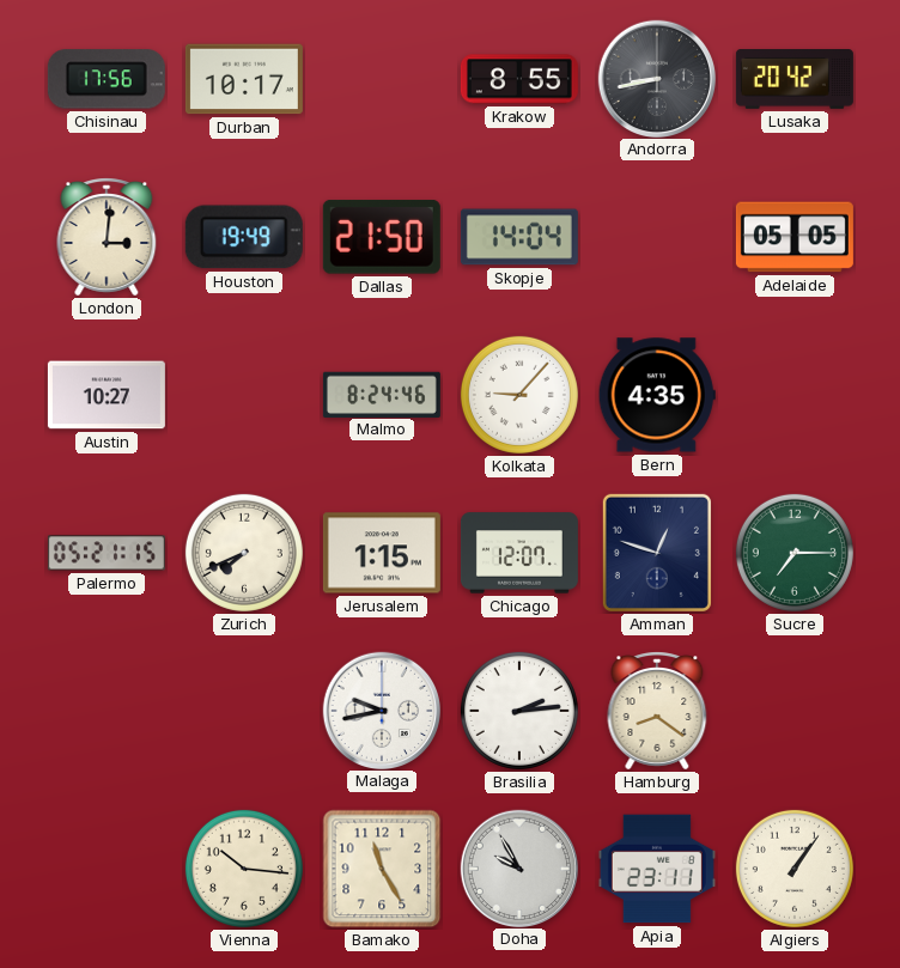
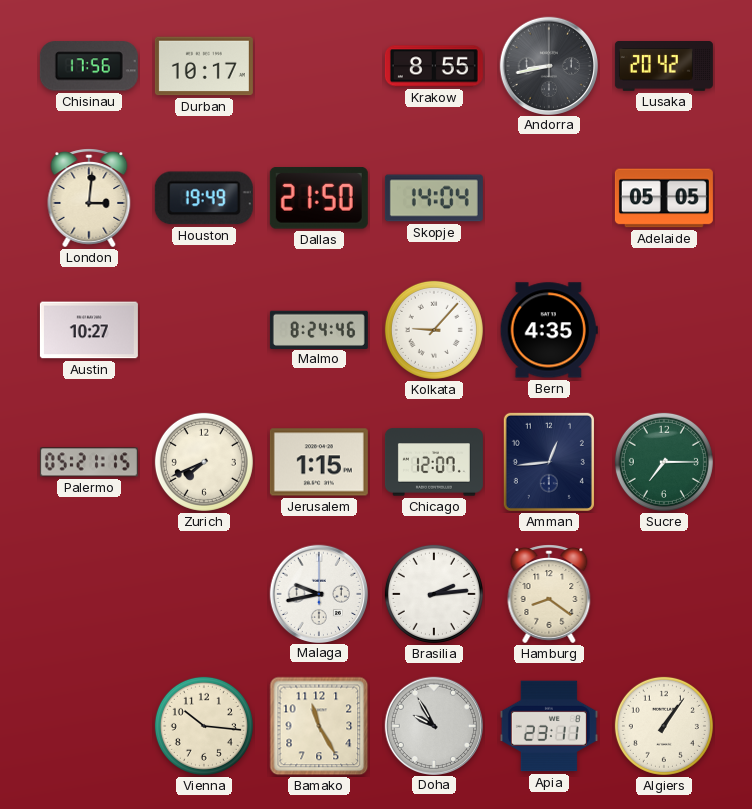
Amman: 12:48 -> 12:44 (549, 462)
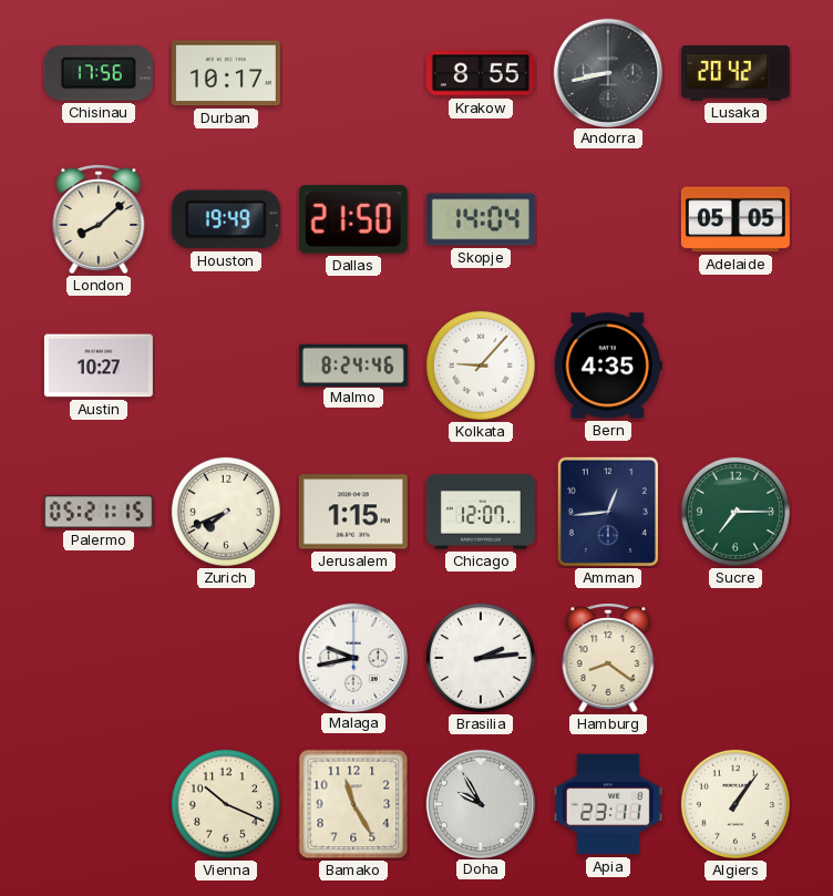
London: 3:01 -> 8:08 (99, 219)
Vienna: 10:16 -> 10:19 (226, 804)
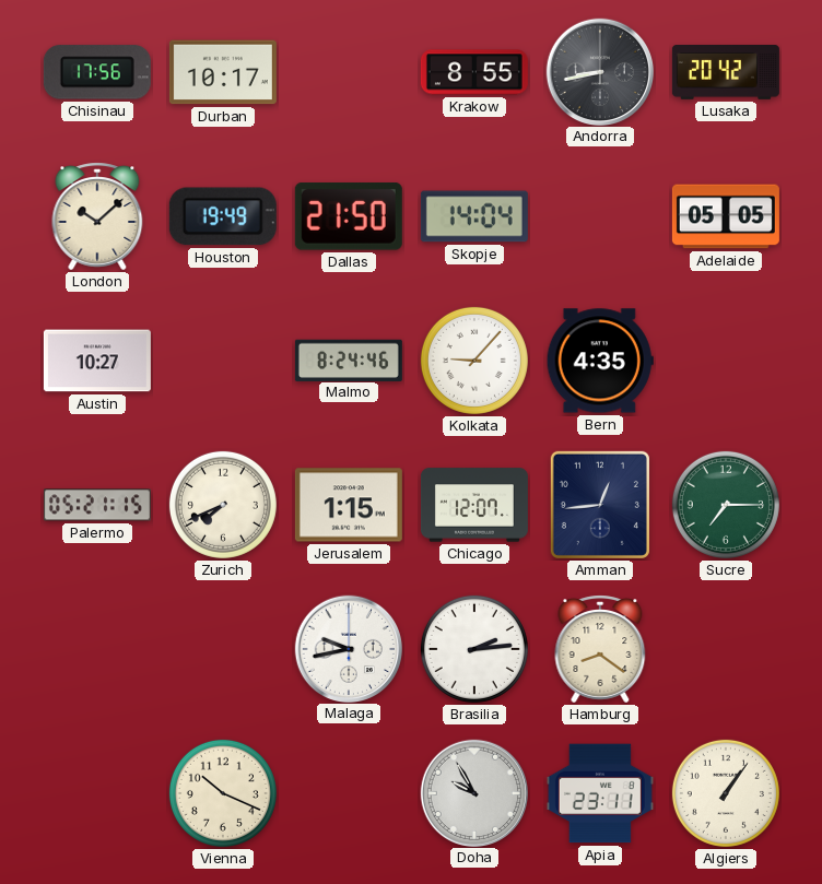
London: 8:08 -> 10:08 (97, 216)
Bamako: 11:25 -> none (353, 804)
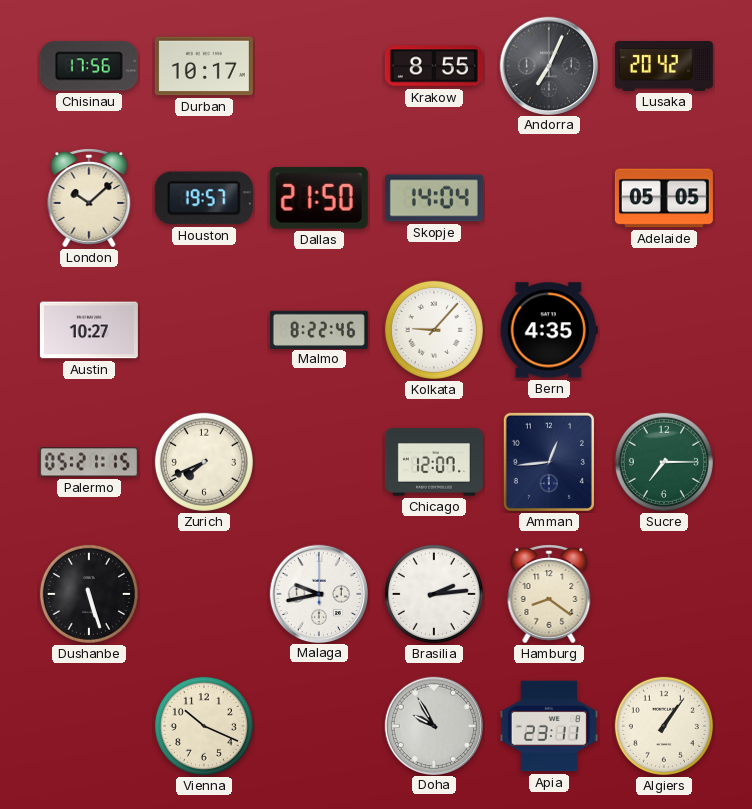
Andorra: 8:43 -> 7:04 (548, 65)
Houston: 19:49 -> 19:57 (204, 198)
Malmo: 8:24 -> 8:22 (319, 329)
Jerusalem: 1:15 -> none (349, 505)
Dushanbe: none -> 5:27 (89, 594)
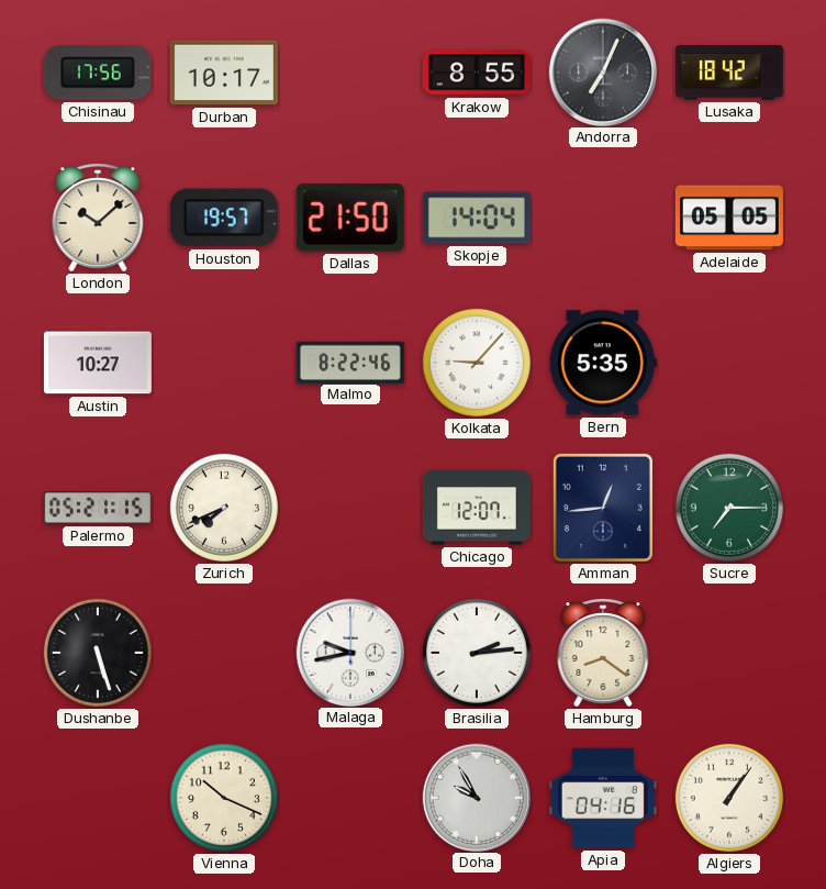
Lusaka: 20:42 -> 18:42 (729, 74)
Bern: 4:35 -> 5:35 (603, 363)
Apia: 23:11 -> 04:16 (603, 798)
